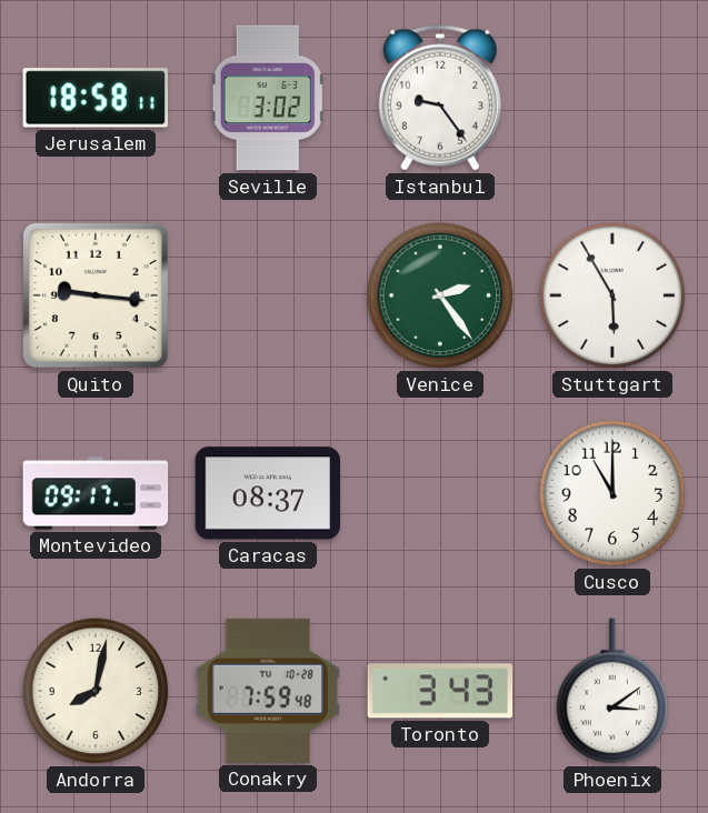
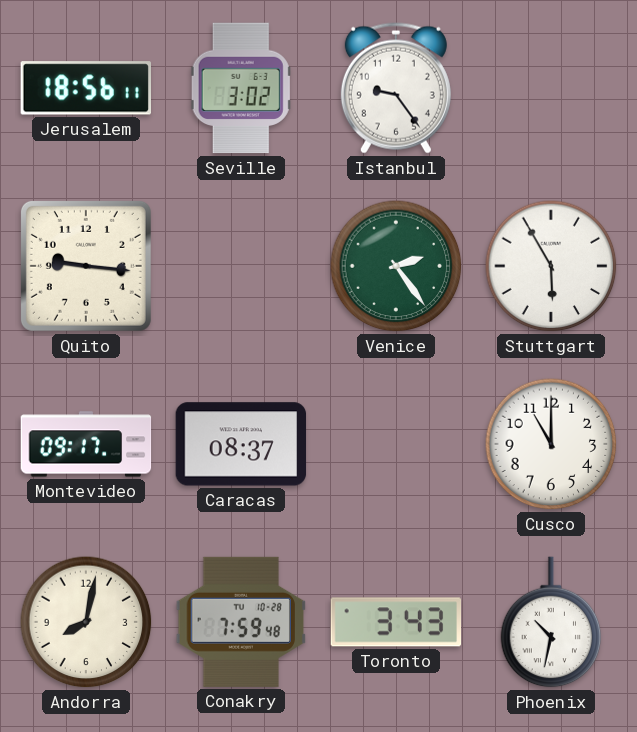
Jerusalem: 18:58 -> 18:56 (85, 88)
Phoenix: 3:09 -> 10:32 (551, 622)
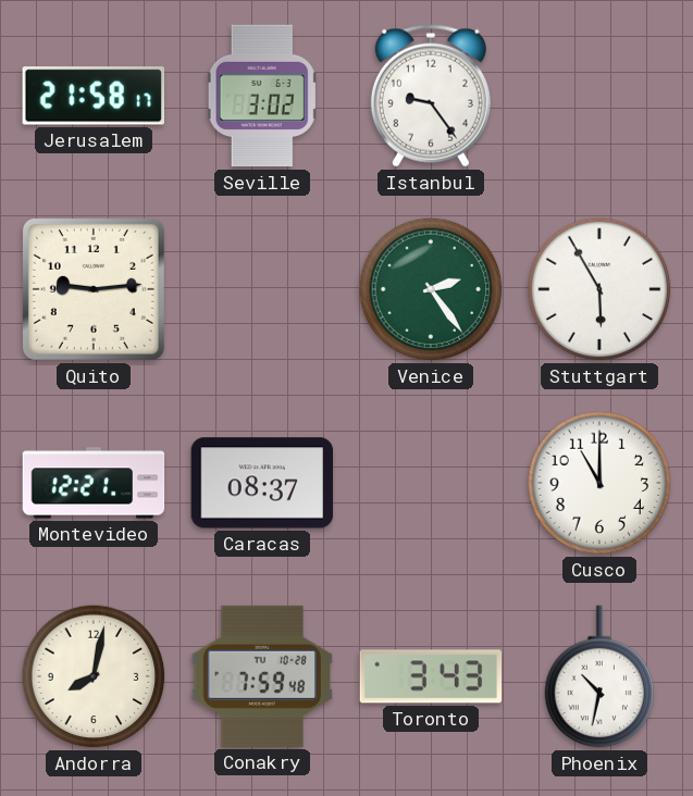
Jerusalem: 18:56 -> 21:58 (92, 96)
Quito: 9:16 -> 9:14 (94, 289)
Montevideo: 09:17 -> 12:21 (94, 483)
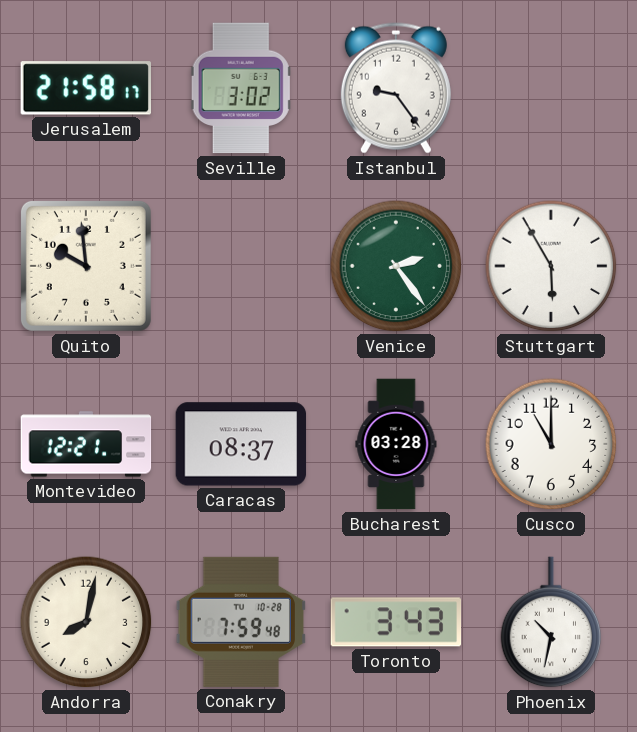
Quito: 9:14 -> 9:59 (86, 266)
Bucharest: none -> 03:28 (396, 444)
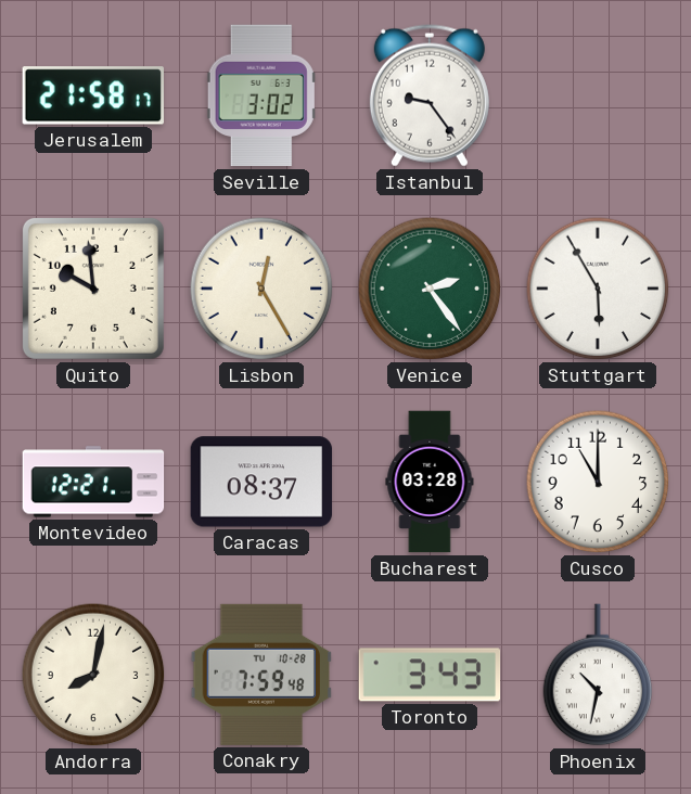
Lisbon: none -> 12:25 (261, 289)
